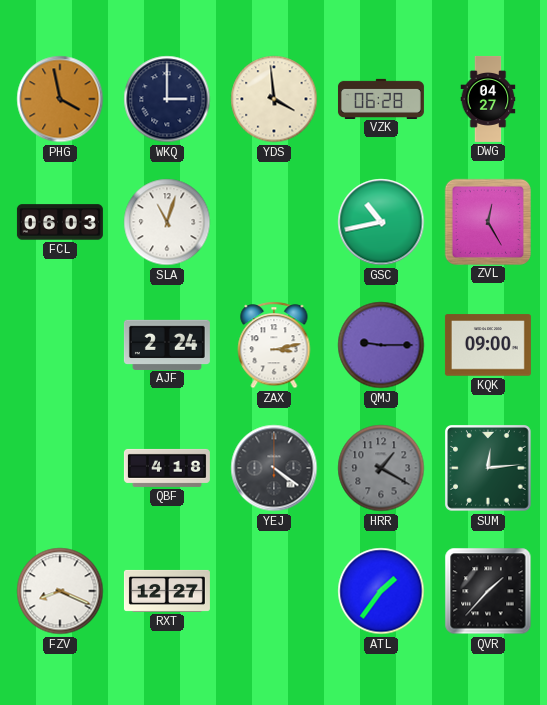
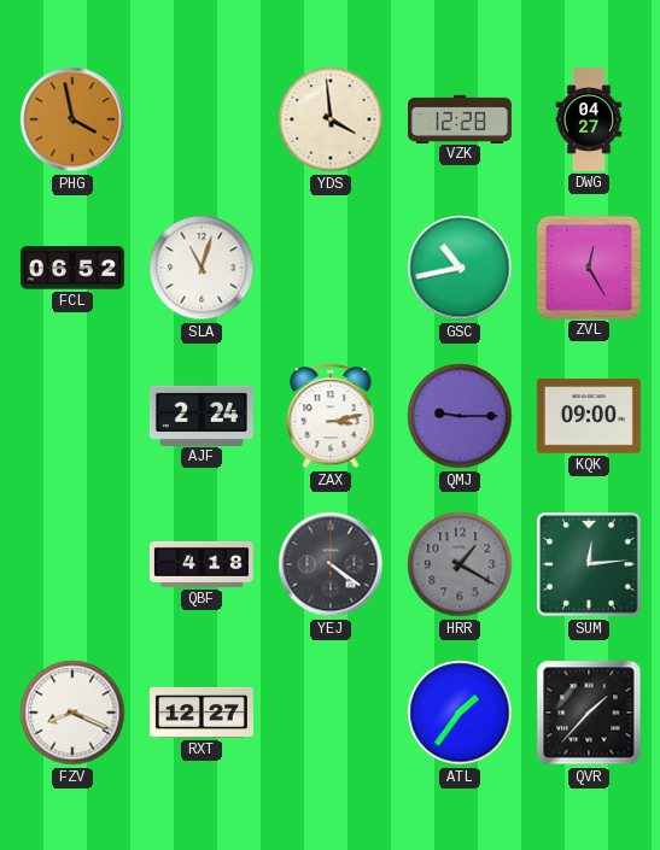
WKQ: 3:00 -> none (167, 99)
VZK: 06:28 -> 12:28 (460, 118)
FCL: 06:03 -> 06:52 (72, 268)
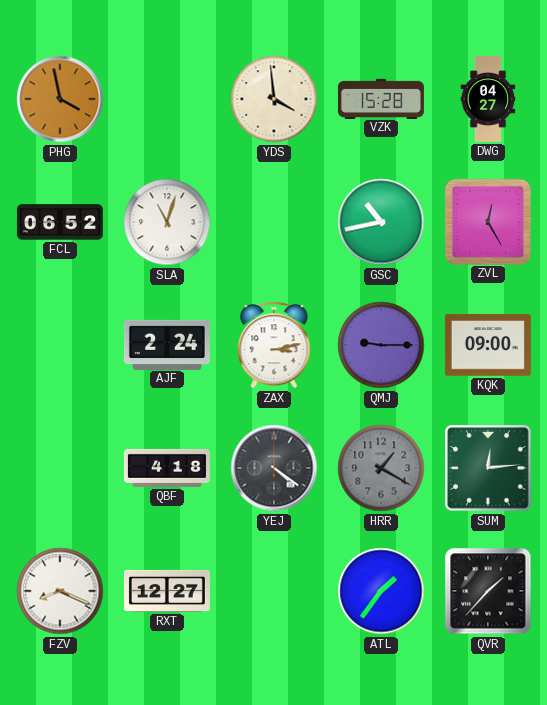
VZK: 12:28 -> 15:28 (381, 98)
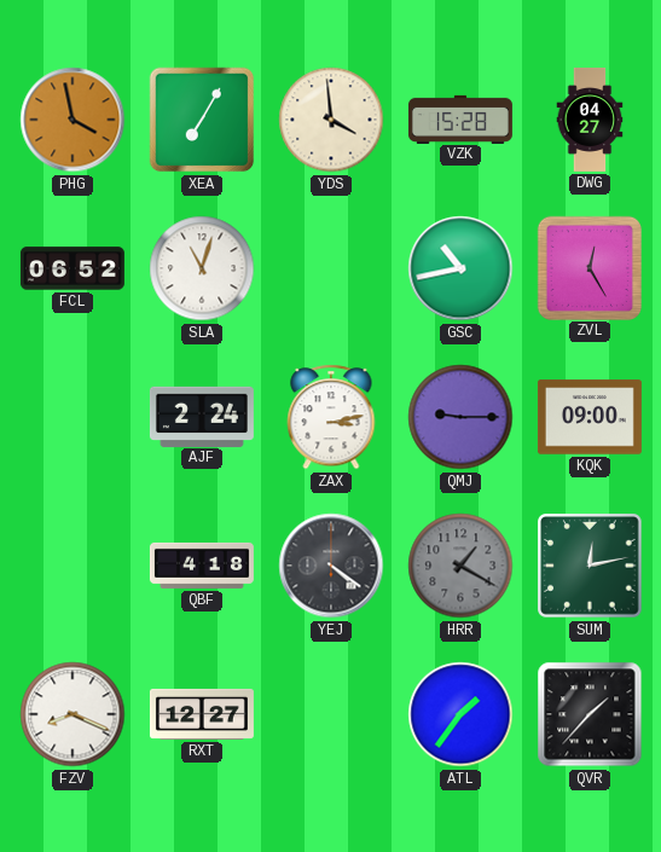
XEA: none -> 7:05 (202, 120)
SUM: 12:14 -> 12:13 (591, 567)
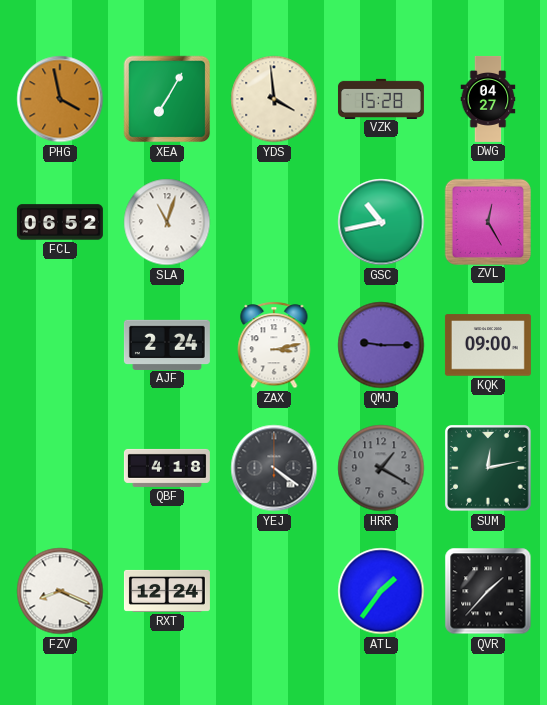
RXT: 12:27 -> 12:24 (167, 591)
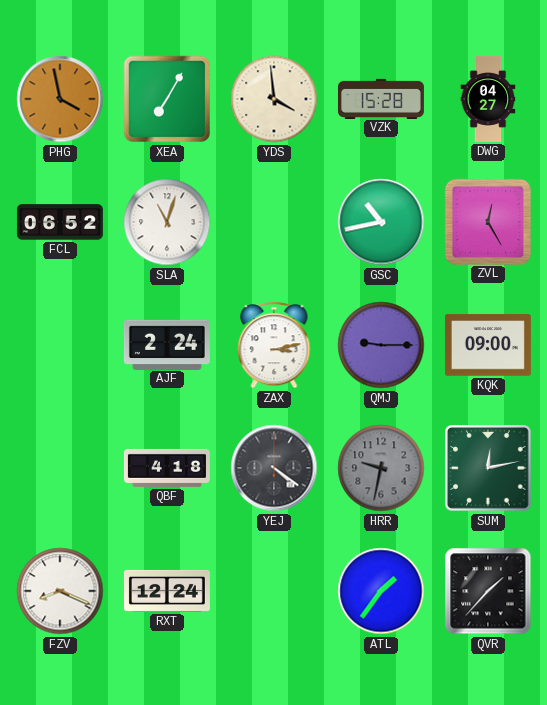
HRR: 1:20 -> 9:32 (381, 468)
